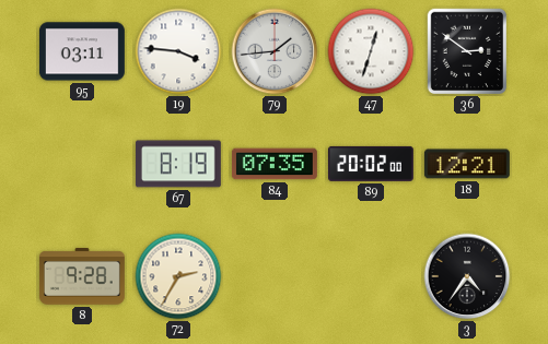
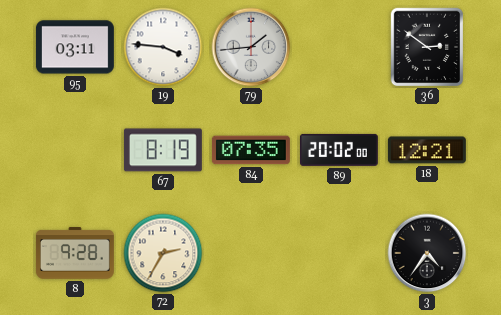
47: 12:33 -> none (371, 51)
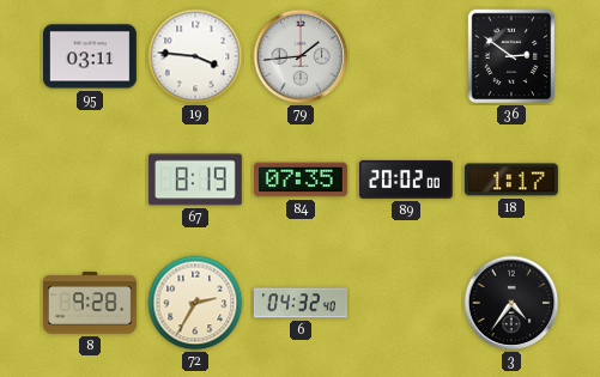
18: 12:21 -> 1:17 (511, 180)
6: none -> 04:32 (301, 303)
